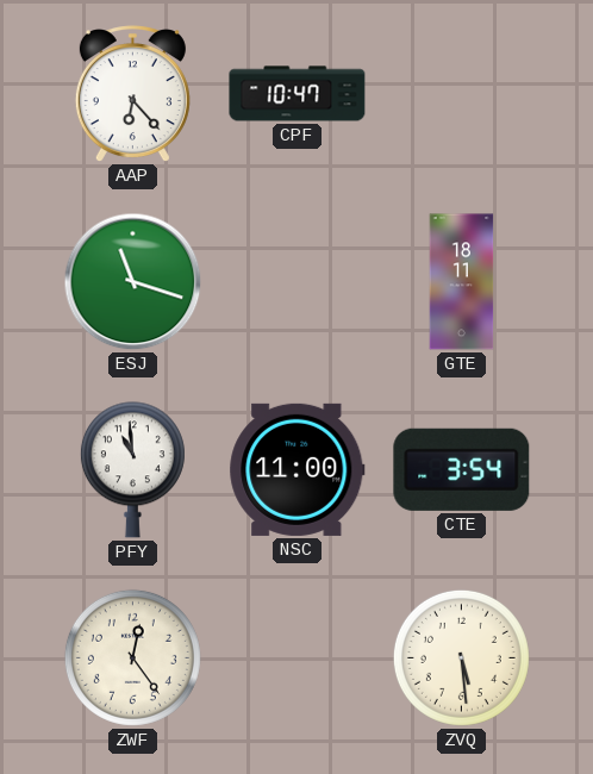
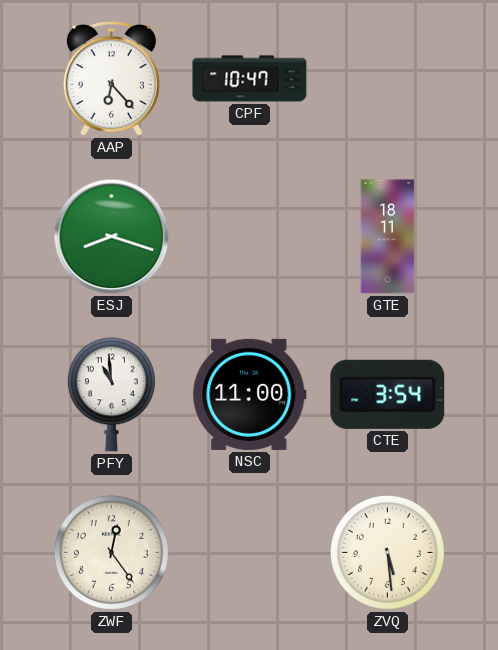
ESJ: 11:18 -> 8:18 (112, 237)
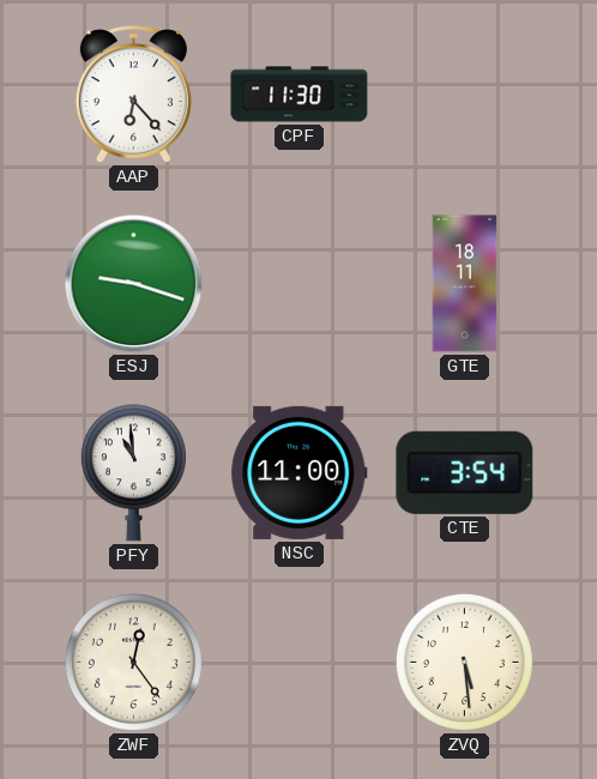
CPF: 10:47 -> 11:30 (300, 95)
ESJ: 8:18 -> 9:18 (134, 284)
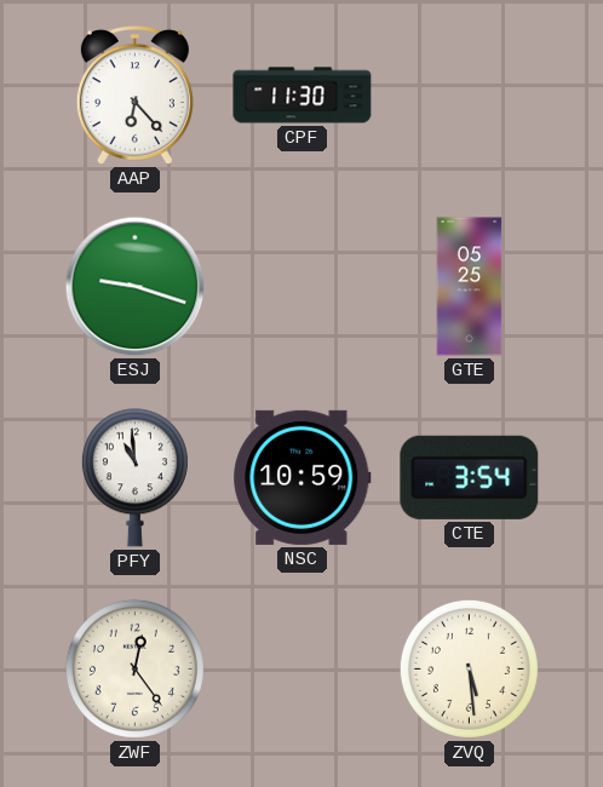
GTE: 18:11 -> 05:25 (470, 287)
NSC: 11:00 -> 10:59 (303, 477)
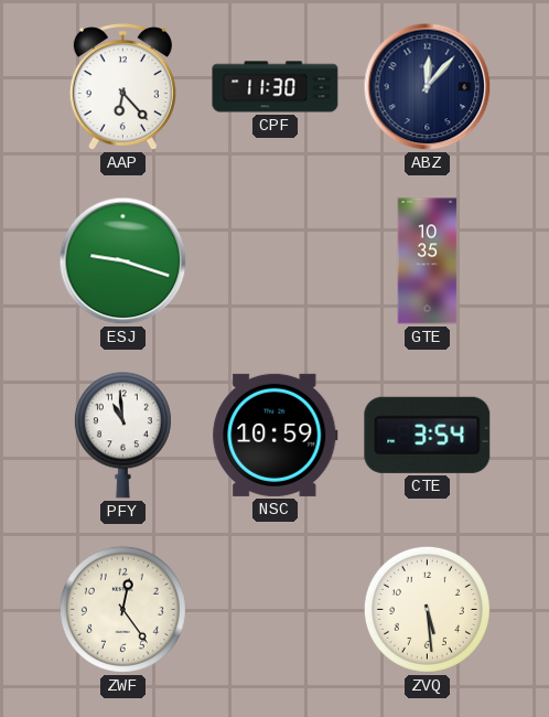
ABZ: none -> 12:07 (428, 87)
GTE: 05:25 -> 10:35 (428, 261)
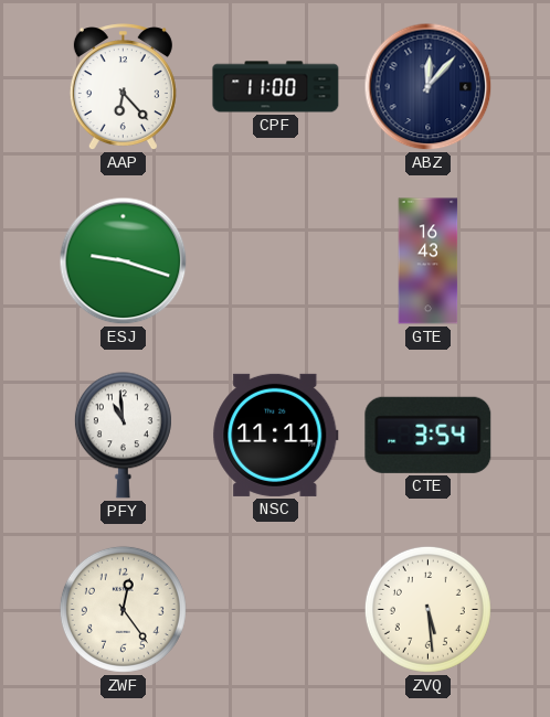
CPF: 11:30 -> 11:00 (276, 87)
GTE: 10:35 -> 16:43 (429, 261)
NSC: 10:59 -> 11:11 (276, 435)
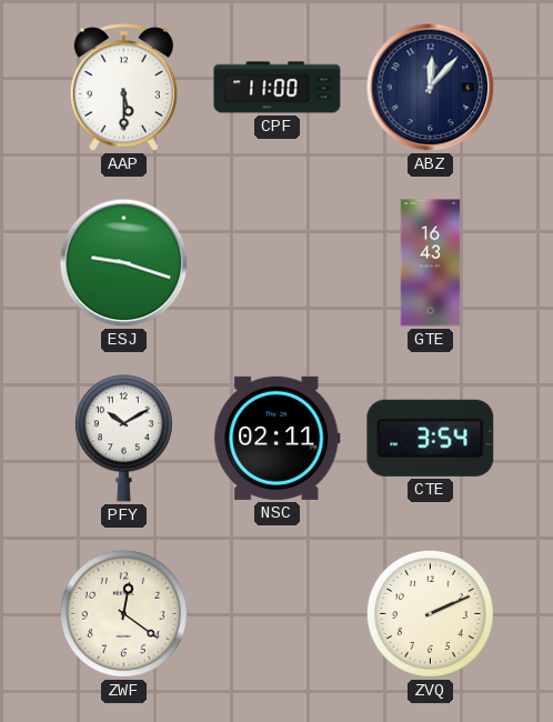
AAP: 6:23 -> 5:30 (123, 88)
PFY: 10:59 -> 10:10 (123, 439)
NSC: 11:11 -> 02:11 (278, 438)
ZWF: 12:24 -> 12:21 (123, 613)
ZVQ: 5:29 -> 2:11 (430, 613)
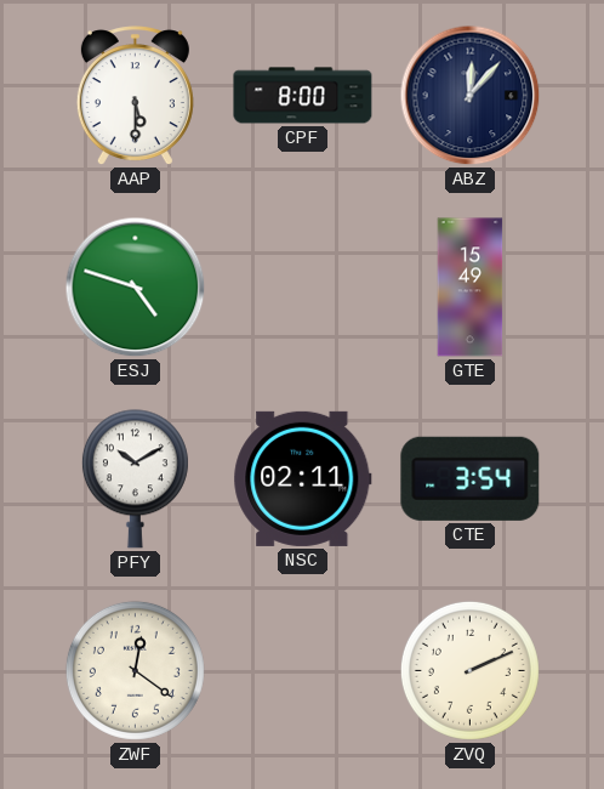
CPF: 11:00 -> 8:00 (303, 96)
ESJ: 9:18 -> 4:48 (136, 288)
GTE: 16:43 -> 15:49 (471, 288)
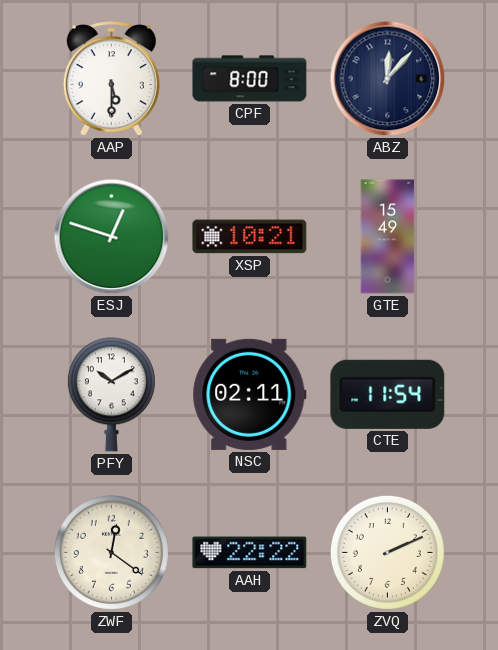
ESJ: 4:48 -> 12:48 (112, 237)
XSP: none -> 10:21 (250, 237)
CTE: 3:54 -> 11:54 (388, 394)
AAH: none -> 22:22 (250, 553)
